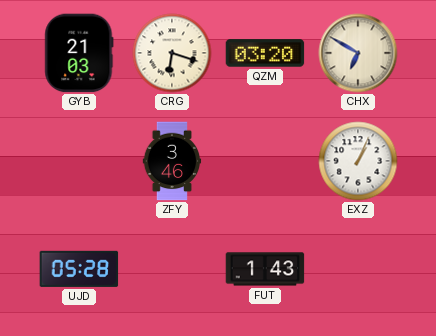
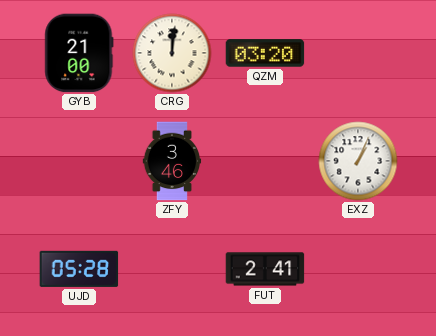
GYB: 21:03 -> 21:00 (79, 53)
CRG: 6:18 -> 12:01 (172, 53)
CHX: 6:50 -> none (358, 53)
FUT: 1:43 -> 2:41 (265, 269)
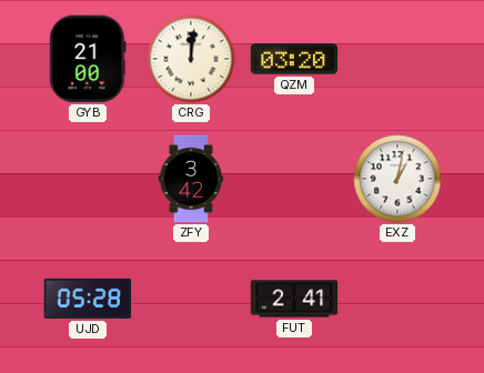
ZFY: 3:46 -> 3:42 (191, 179)
EXZ: 1:04 -> 1:02 (397, 179)
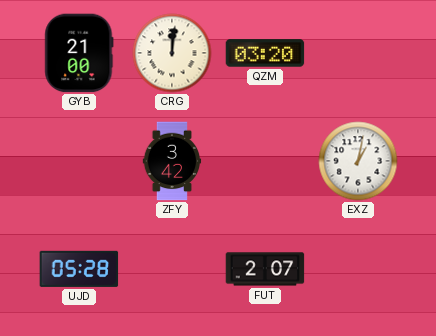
FUT: 2:41 -> 2:07 (265, 269)
